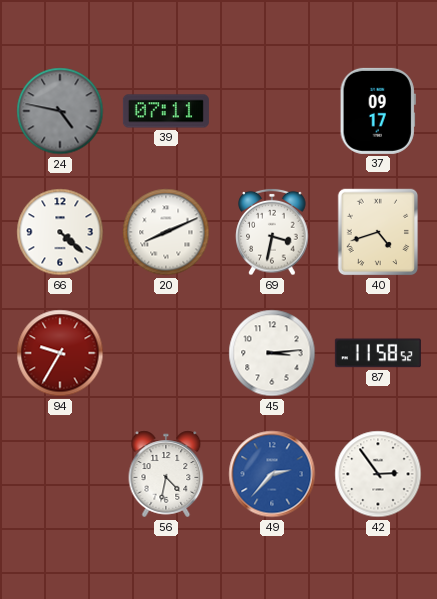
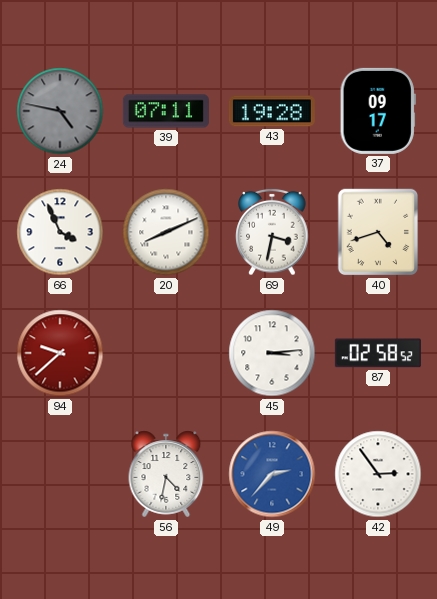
43: none -> 19:28 (272, 111)
66: 4:22 -> 3:56 (60, 232)
94: 9:35 -> 9:38 (60, 353)
87: 11:58 -> 02:58 (378, 353)
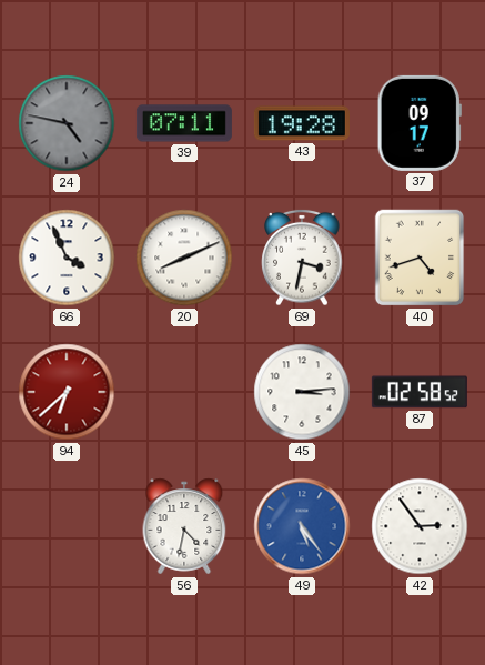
94: 9:38 -> 6:38 (67, 392)
49: 2:37 -> 5:24 (302, 526)
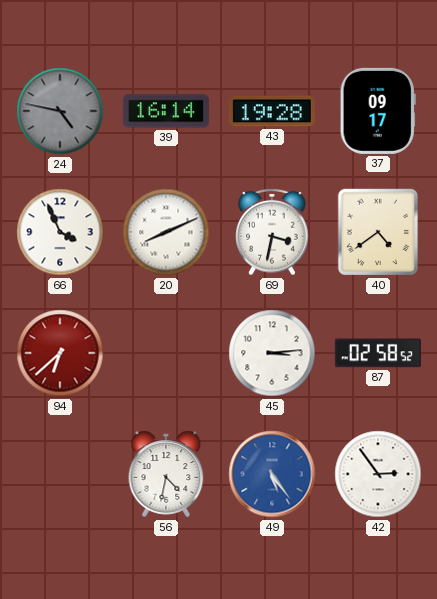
39: 07:11 -> 16:14 (166, 111)
40: 4:42 -> 4:39 (378, 232)
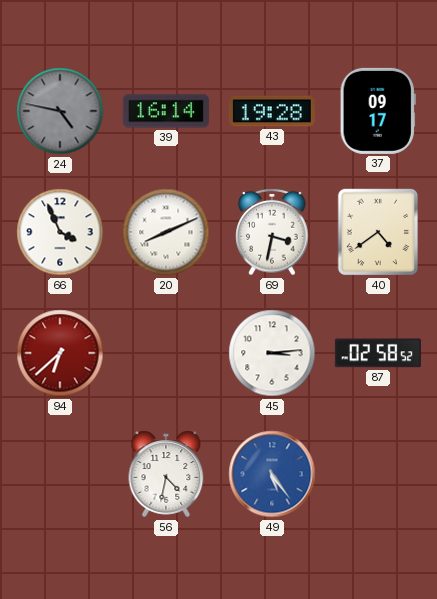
42: 2:54 -> none (378, 474)
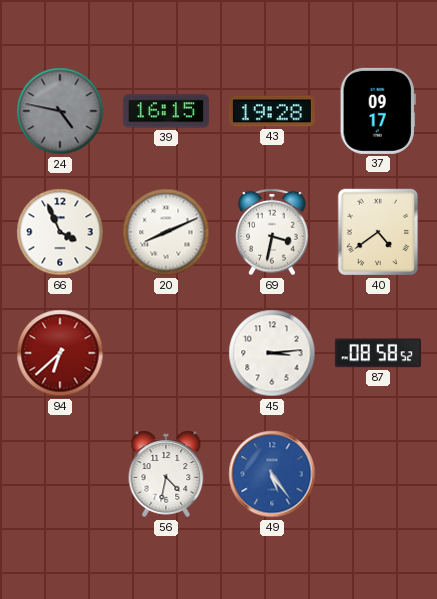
39: 16:14 -> 16:15 (166, 111)
87: 02:58 -> 08:58 (378, 353)
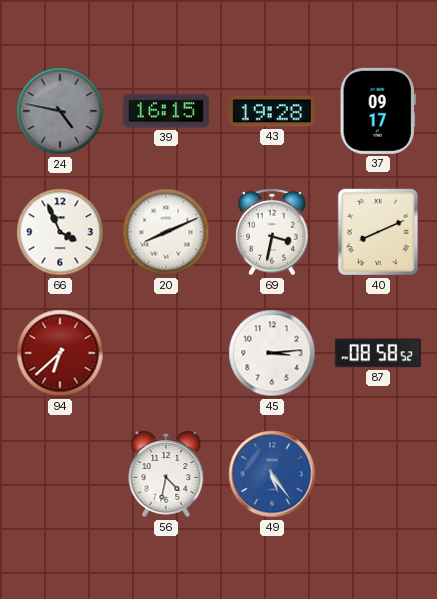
40: 4:39 -> 8:11 (378, 232)
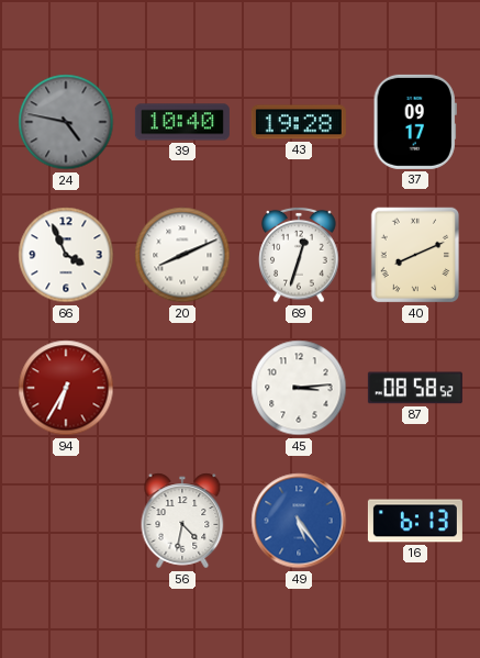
39: 16:15 -> 10:40 (182, 122)
69: 3:32 -> 12:33 (299, 255)
94: 6:38 -> 6:35 (66, 388)
16: none -> 6:13 (415, 521)
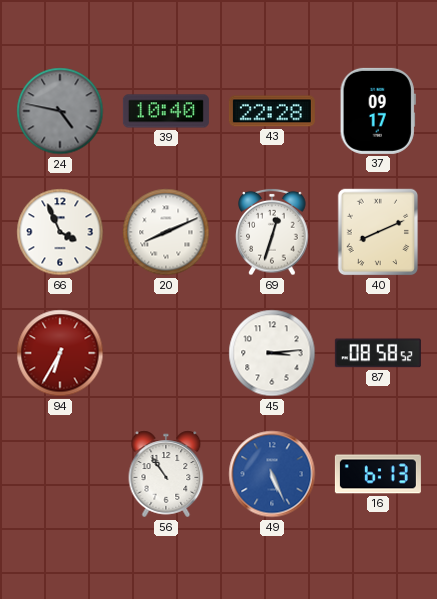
43: 19:28 -> 22:28 (272, 111)
56: 4:32 -> 10:54 (166, 474)
49: 5:24 -> 5:26 (272, 474)
